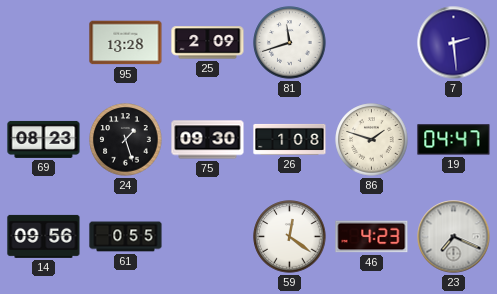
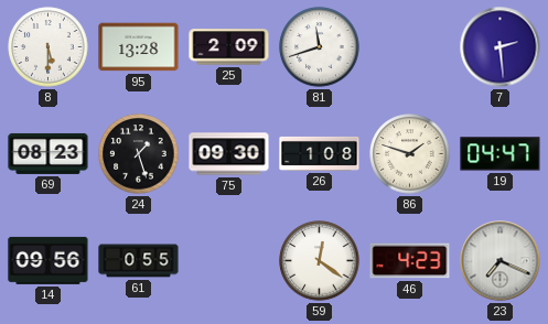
8: none -> 5:30 (49, 47)
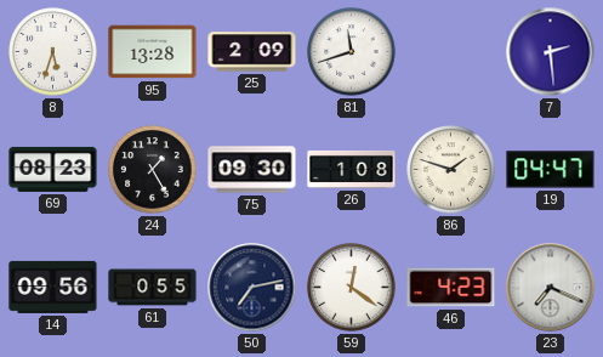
8: 5:30 -> 5:33 (53, 52)
24: 1:27 -> 1:25 (153, 170)
50: none -> 7:13 (252, 288)
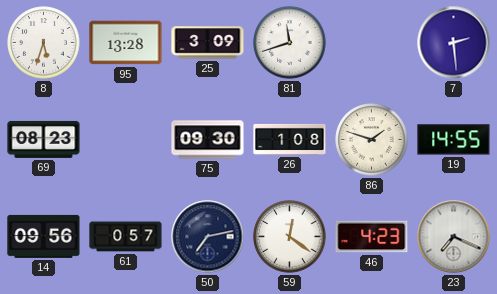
25: 2:09 -> 3:09 (208, 43)
24: 1:25 -> none (153, 170)
19: 04:47 -> 14:55 (454, 140)
61: 0:55 -> 0:57 (126, 237)
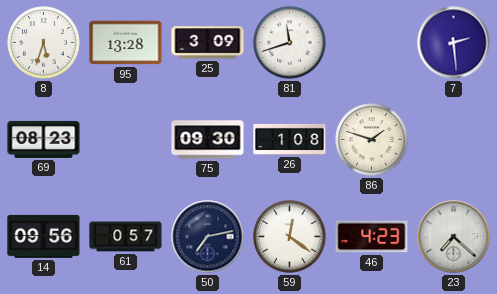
19: 14:55 -> none (454, 140)
23: 7:19 -> 7:22 (454, 237)
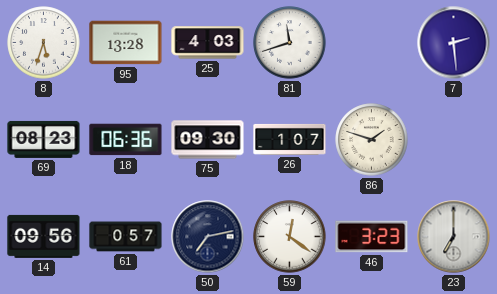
25: 3:09 -> 4:03 (208, 43)
18: none -> 06:36 (126, 140)
26: 1:08 -> 1:07 (290, 139)
46: 4:23 -> 3:23 (372, 237)
23: 7:22 -> 7:00 (454, 237)
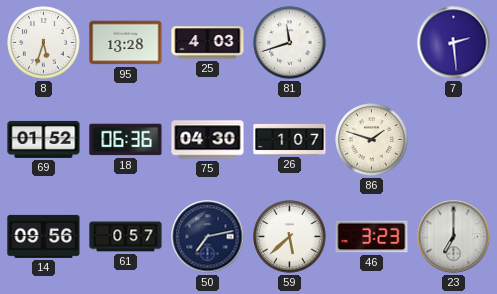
69: 08:23 -> 01:52 (44, 139)
75: 09:30 -> 04:30 (208, 140)
59: 12:21 -> 5:38 (290, 237)
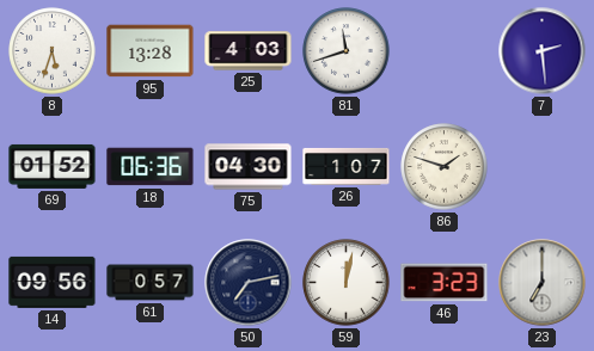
59: 5:38 -> 12:02 (347, 283)
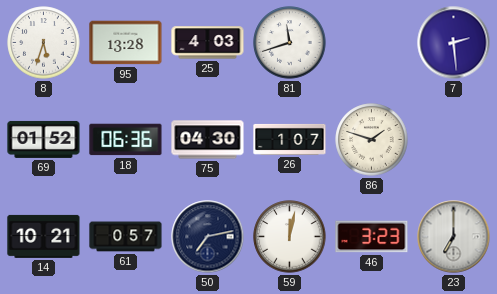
14: 09:56 -> 10:21 (44, 236)
